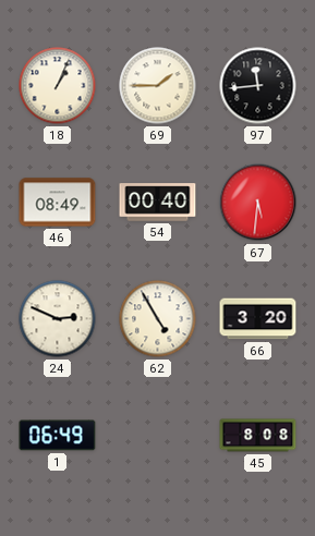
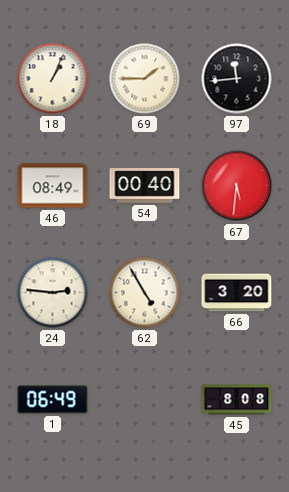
24: 2:49 -> 2:46 (53, 293)
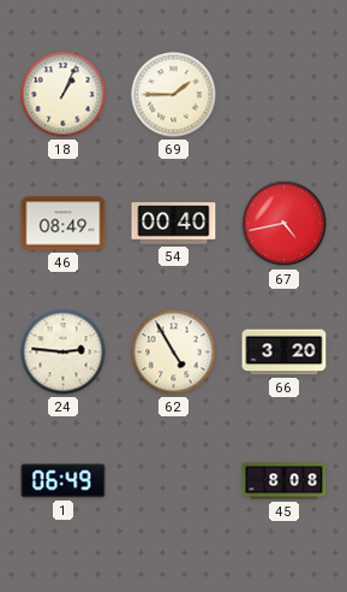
97: 11:44 -> none (237, 79)
67: 5:31 -> 4:43 (285, 224)
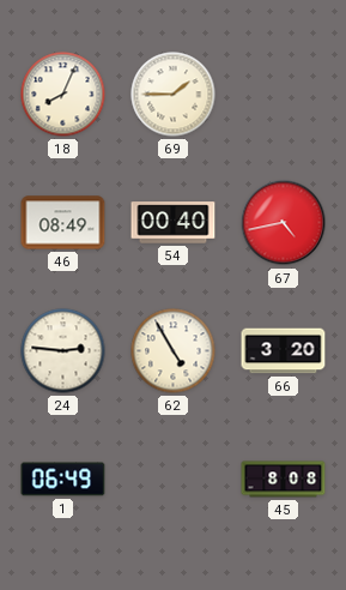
18: 1:04 -> 8:04 (63, 95)
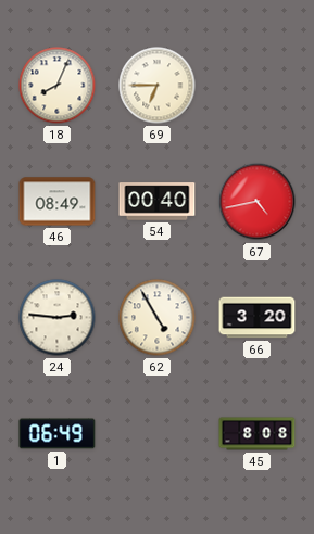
69: 1:45 -> 6:45 (158, 86)
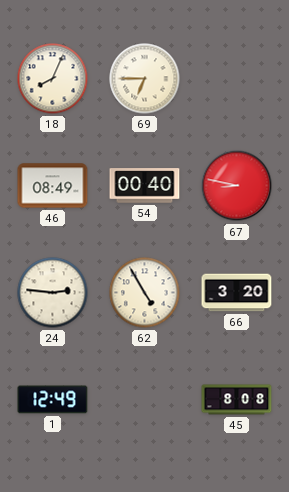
67: 4:43 -> 8:47 (237, 186)
1: 06:49 -> 12:49 (53, 400)
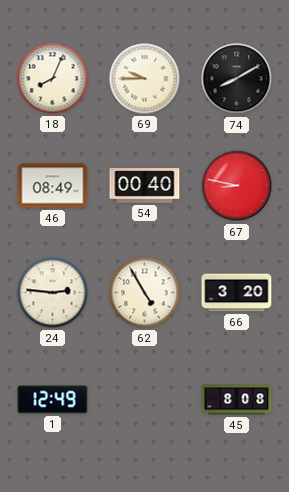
69: 6:45 -> 9:45 (145, 79)
74: none -> 8:10 (237, 79)
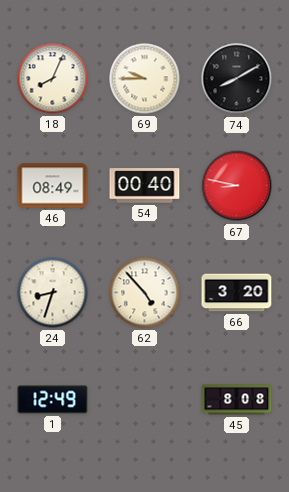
24: 2:46 -> 8:33 (53, 293)
62: 4:55 -> 4:53 (145, 293)
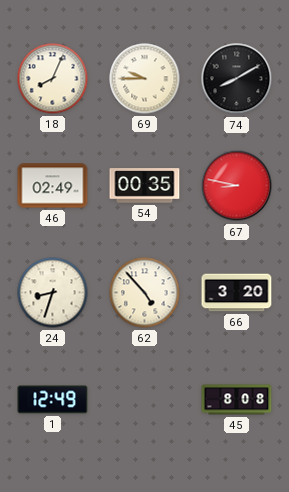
46: 08:49 -> 02:49 (53, 186)
54: 00:40 -> 00:35 (145, 186)
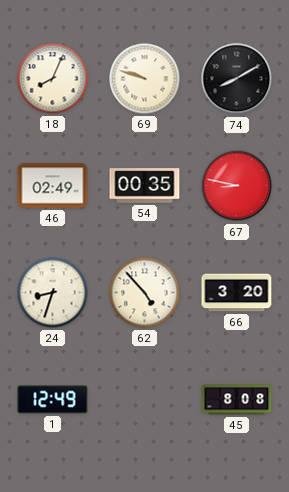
69: 9:45 -> 9:48 (145, 79)
